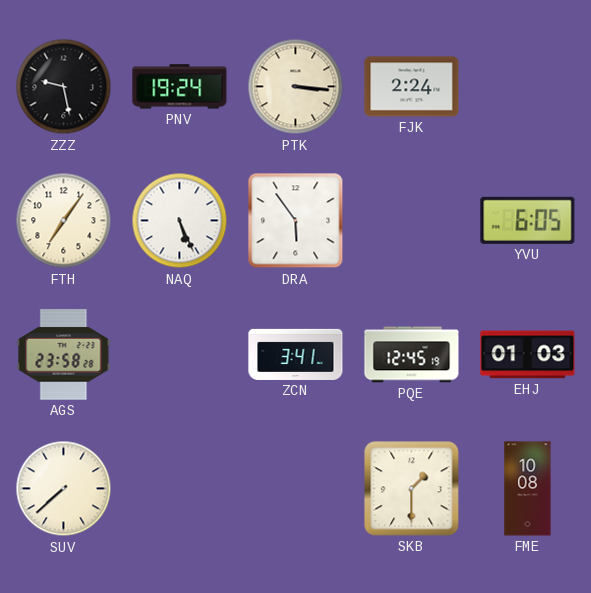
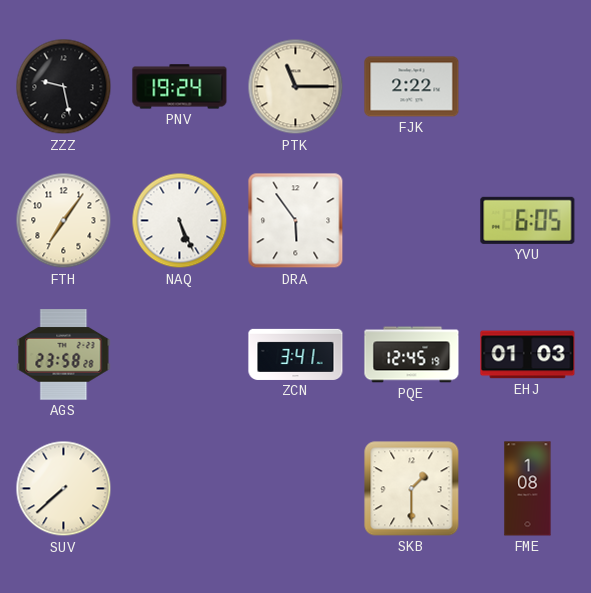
PTK: 3:16 -> 11:15 (296, 87)
FJK: 2:24 -> 2:22 (412, 87)
FME: 10:08 -> 1:08 (528, 489)
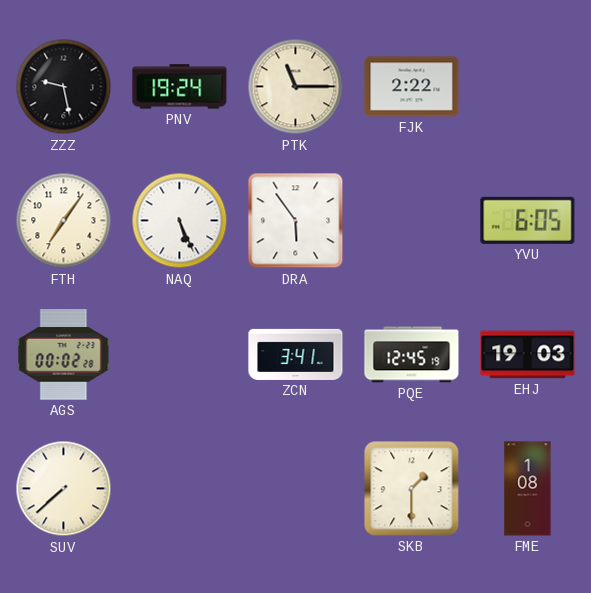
AGS: 23:58 -> 00:02 (64, 355)
EHJ: 01:03 -> 19:03 (528, 355)
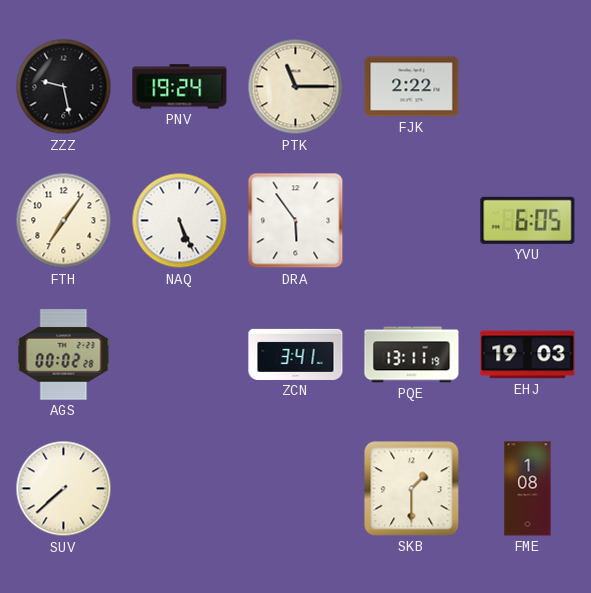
PQE: 12:45 -> 13:11 (412, 355)
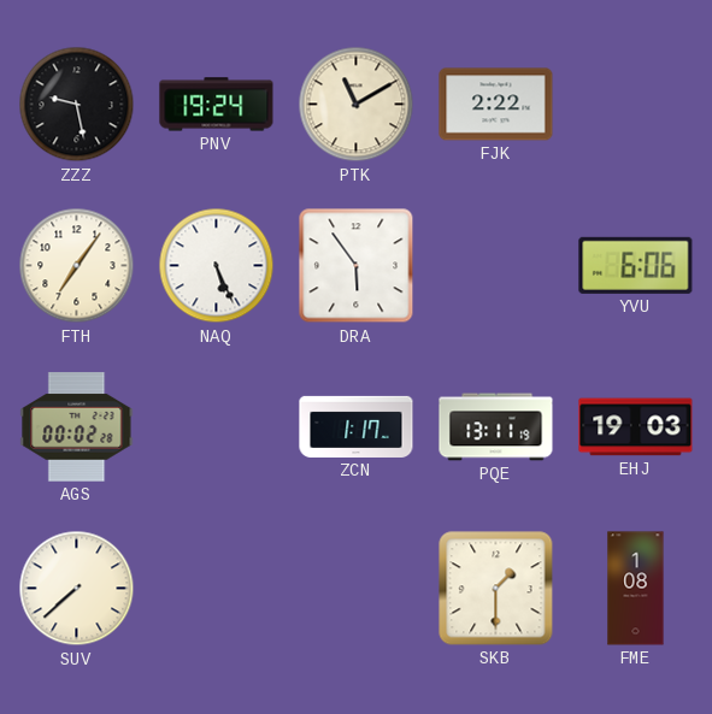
PTK: 11:15 -> 11:10 (357, 105)
YVU: 6:05 -> 6:06 (636, 265)
ZCN: 3:41 -> 1:17 (357, 426)
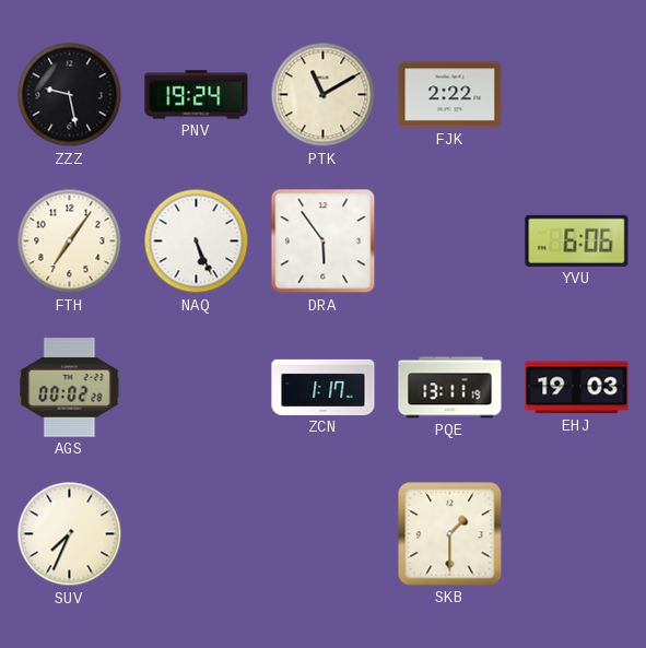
SUV: 7:38 -> 7:34 (70, 534)
FME: 1:08 -> none (636, 589)
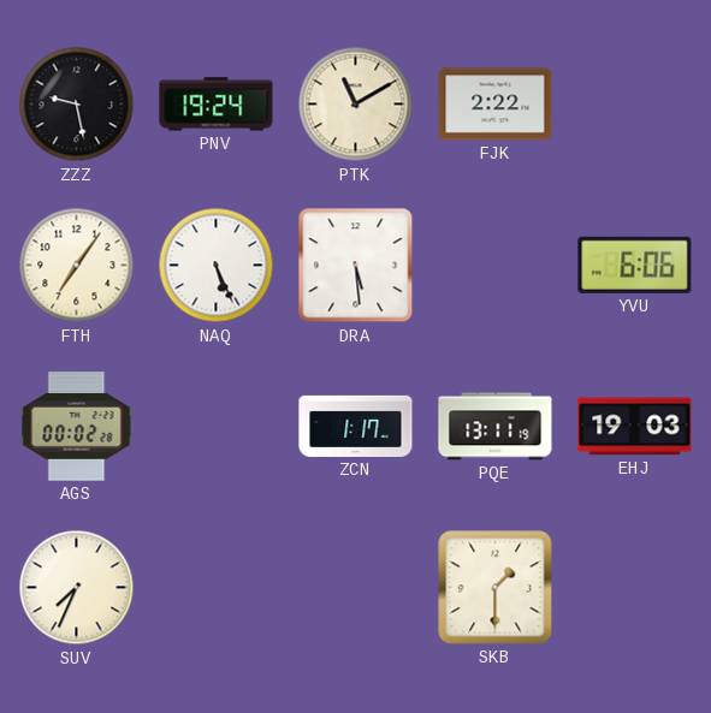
DRA: 5:54 -> 5:29 (356, 266)
